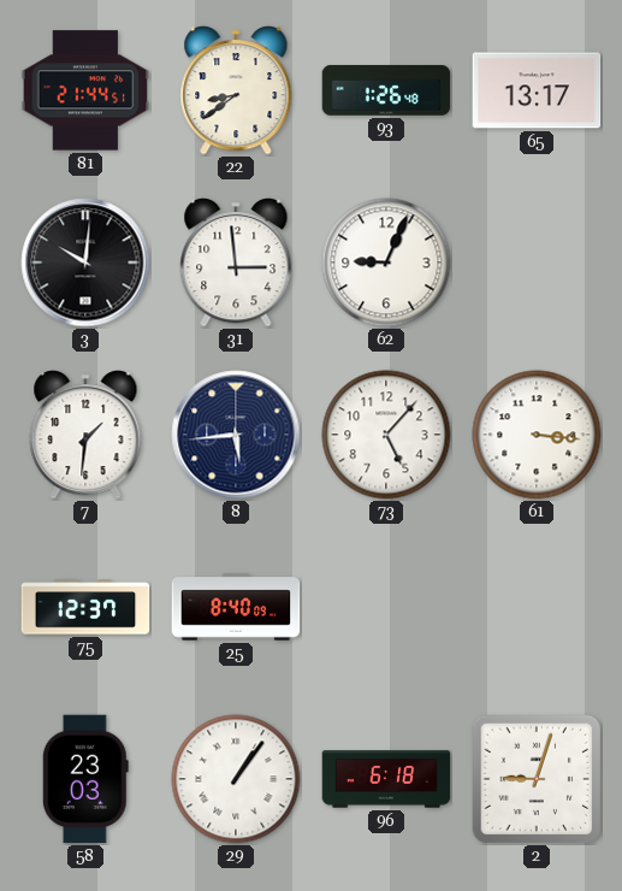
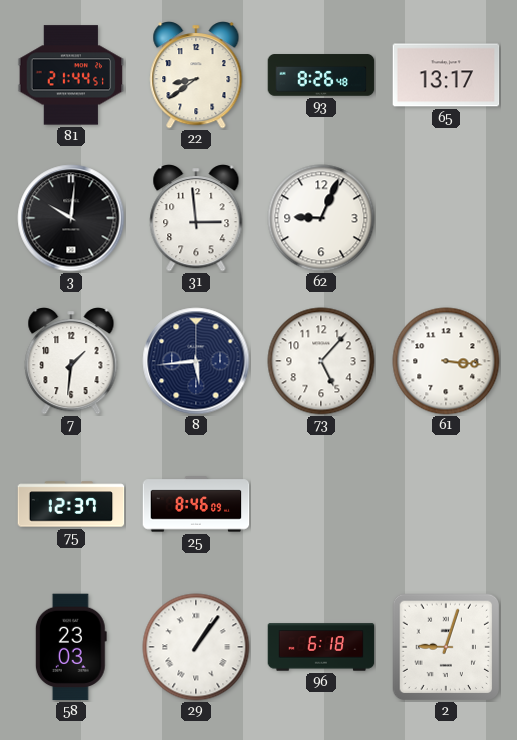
93: 1:26 -> 8:26 (321, 75)
25: 8:40 -> 8:46 (196, 504)
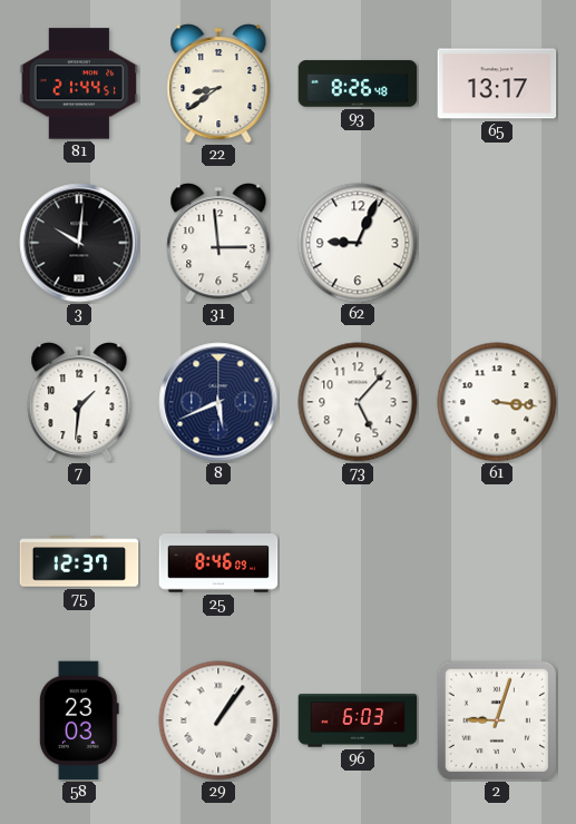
8: 5:44 -> 5:41 (218, 402)
96: 6:18 -> 6:03 (358, 720)
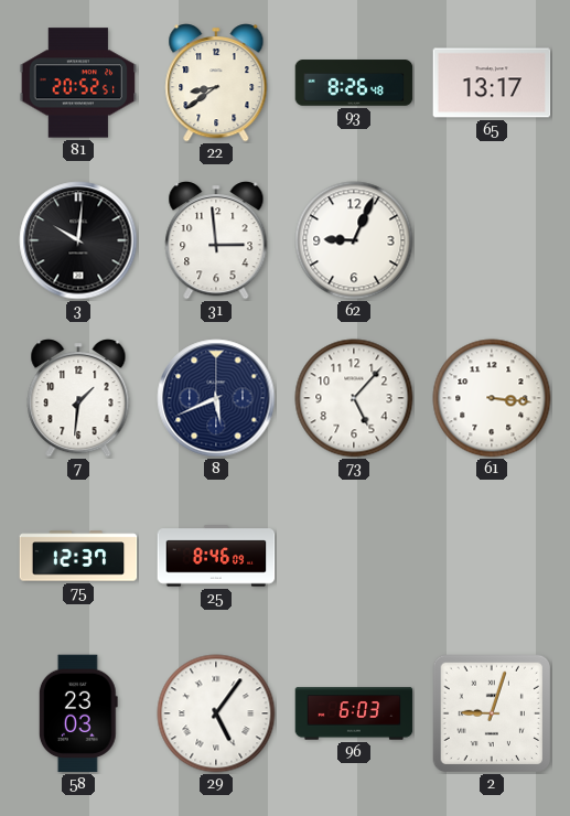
81: 21:44 -> 20:52 (78, 83)
29: 1:06 -> 5:06 (216, 713)
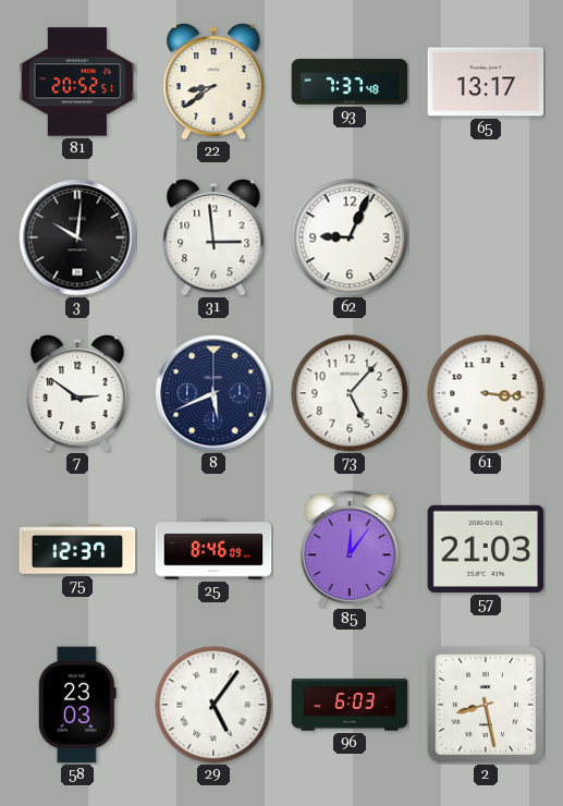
93: 8:26 -> 7:37 (350, 82)
7: 1:31 -> 2:51 (77, 393)
85: none -> 12:06 (350, 549)
57: none -> 21:03 (486, 549)
2: 9:03 -> 8:28 (485, 704)
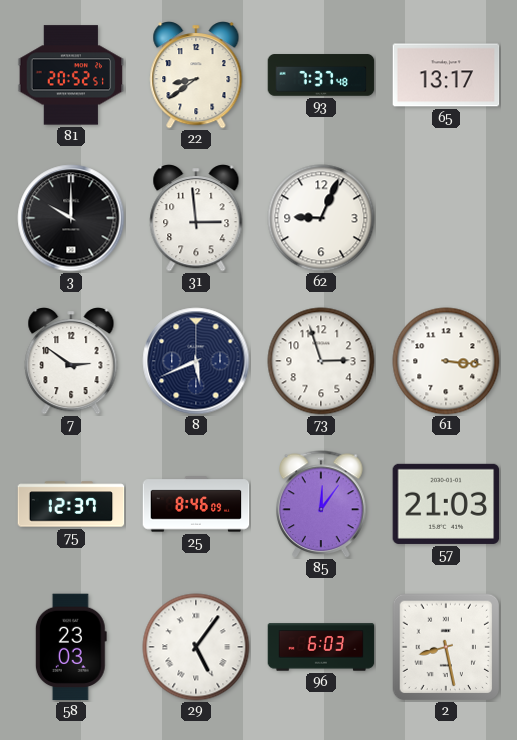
3: 10:01 -> 10:00 (71, 218)
73: 5:07 -> 2:57 (321, 361)
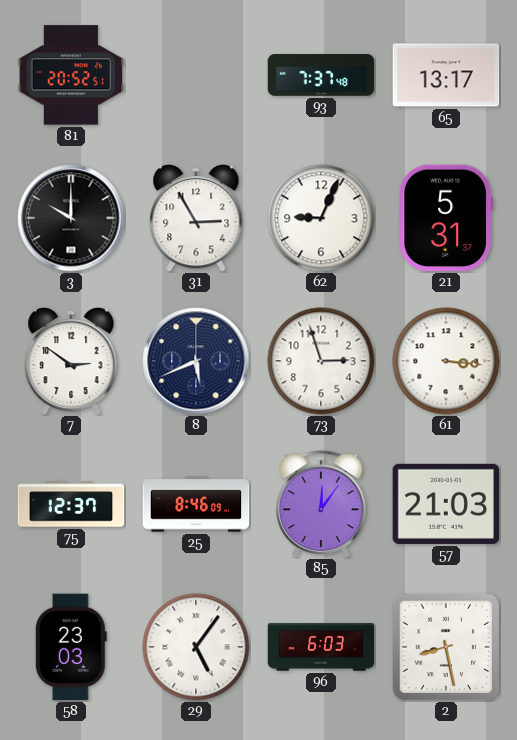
22: 8:39 -> none (196, 75)
31: 2:59 -> 2:55 (196, 218)
21: none -> 5:31 (446, 218)
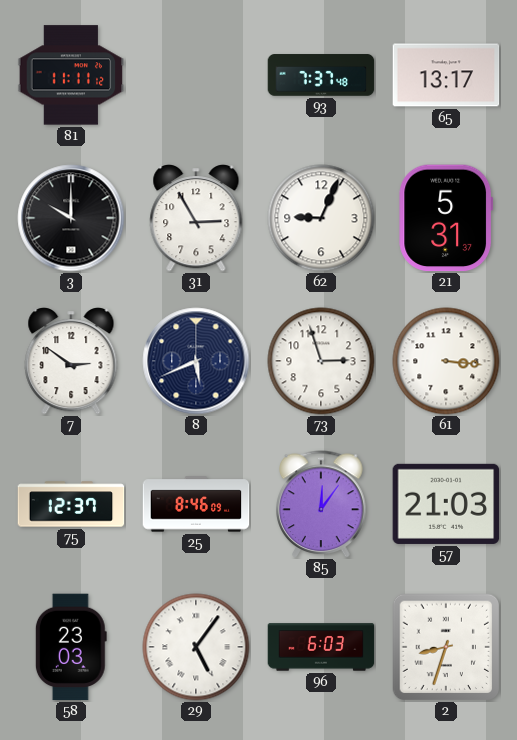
81: 20:52 -> 11:11 (71, 75)
2: 8:28 -> 8:33 (445, 646)
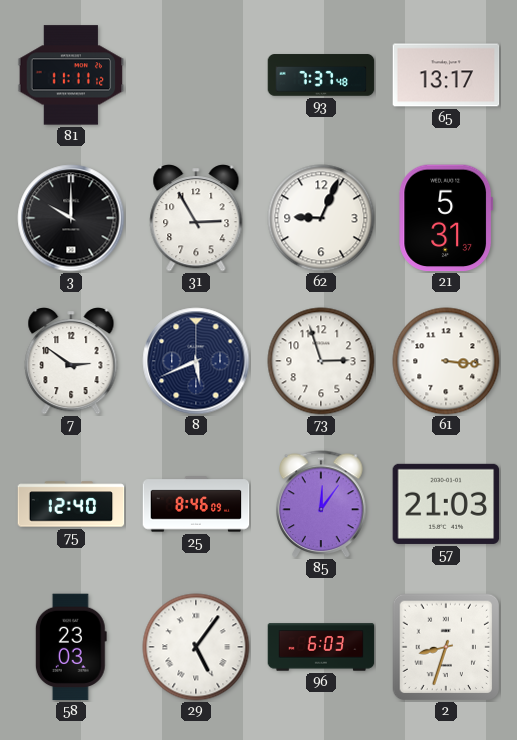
75: 12:37 -> 12:40 (71, 504)
